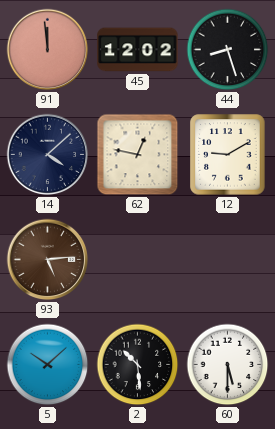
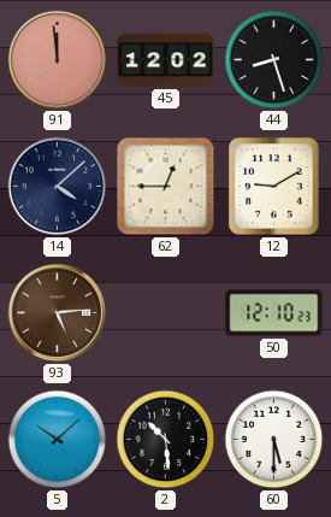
62: 12:47 -> 12:45 (166, 187)
50: none -> 12:10 (274, 313)
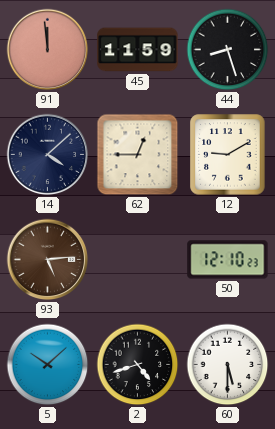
45: 12:02 -> 11:59 (138, 50)
2: 10:29 -> 4:42 (138, 365)
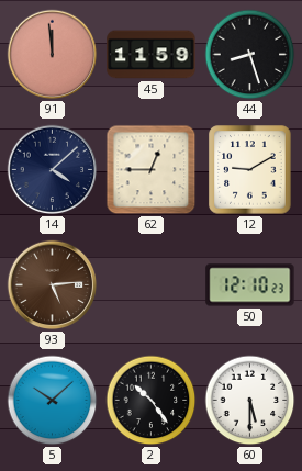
2: 4:42 -> 10:24 (152, 401)
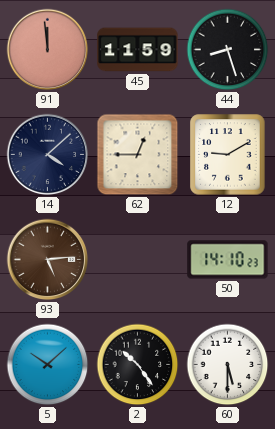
50: 12:10 -> 14:10 (228, 260)
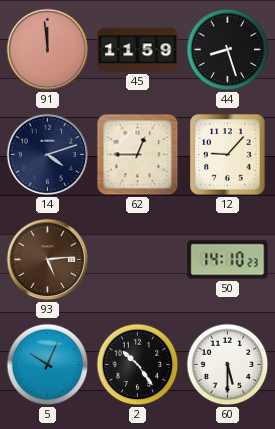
14: 4:08 -> 4:12 (48, 155)
12: 9:10 -> 9:07 (228, 155)
5: 10:08 -> 10:04 (48, 365)
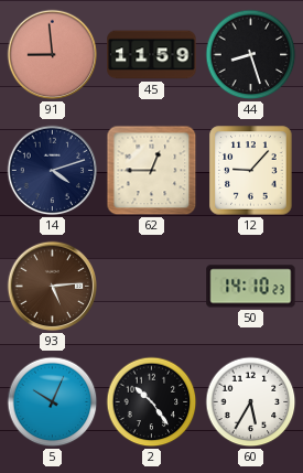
91: 11:59 -> 8:59 (53, 55)
60: 5:30 -> 5:35 (251, 402)
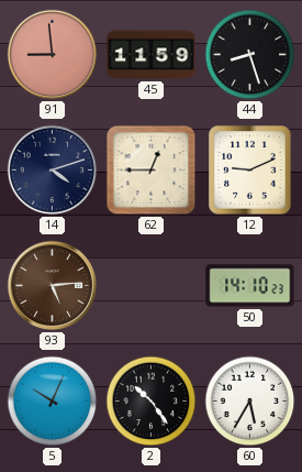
12: 9:07 -> 9:11 (250, 171)
